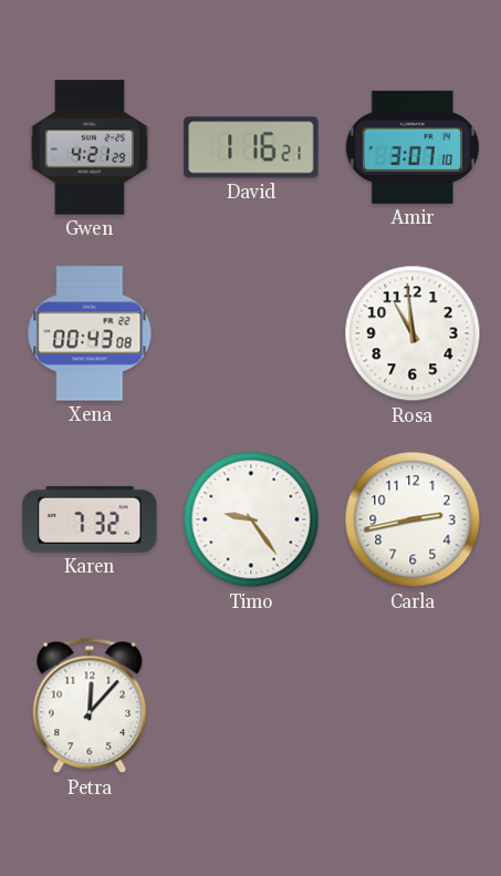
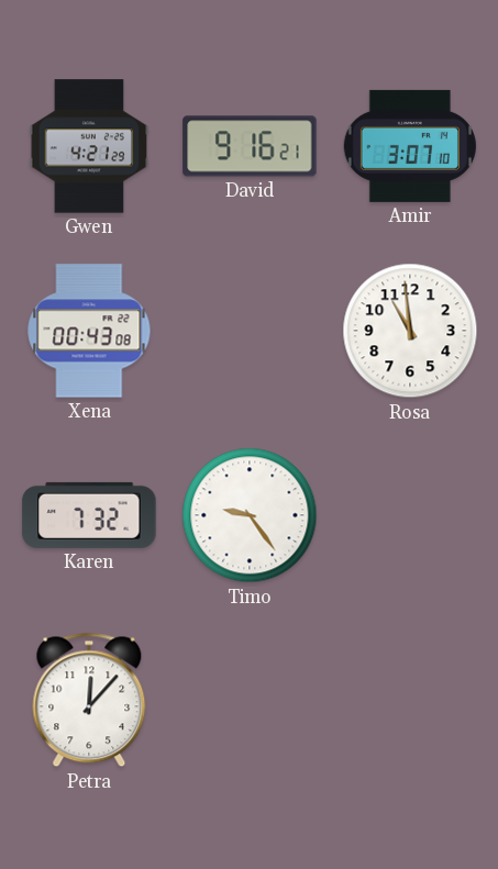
David: 1:16 -> 9:16 (250, 146)
Carla: 2:43 -> none (413, 519)
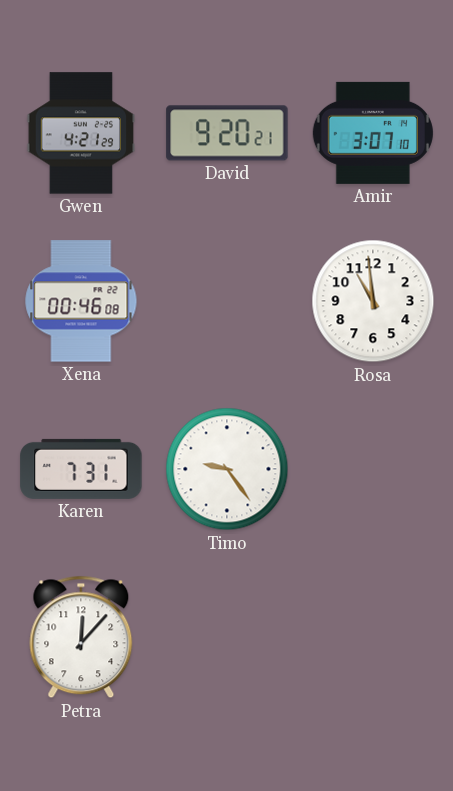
David: 9:16 -> 9:20 (227, 133)
Xena: 00:43 -> 00:46 (81, 301)
Karen: 7:32 -> 7:31 (81, 469)
